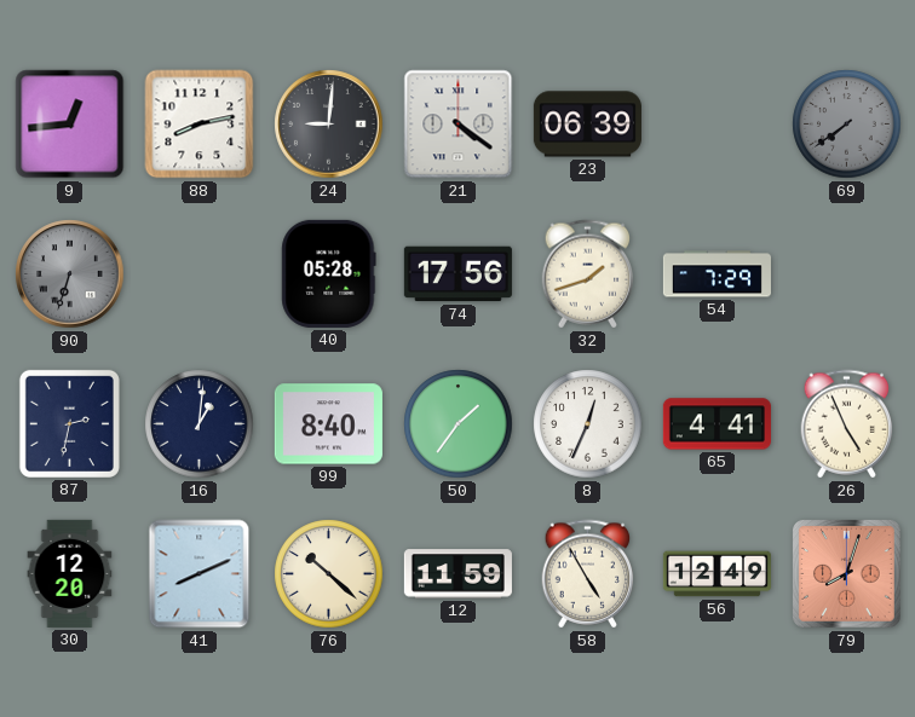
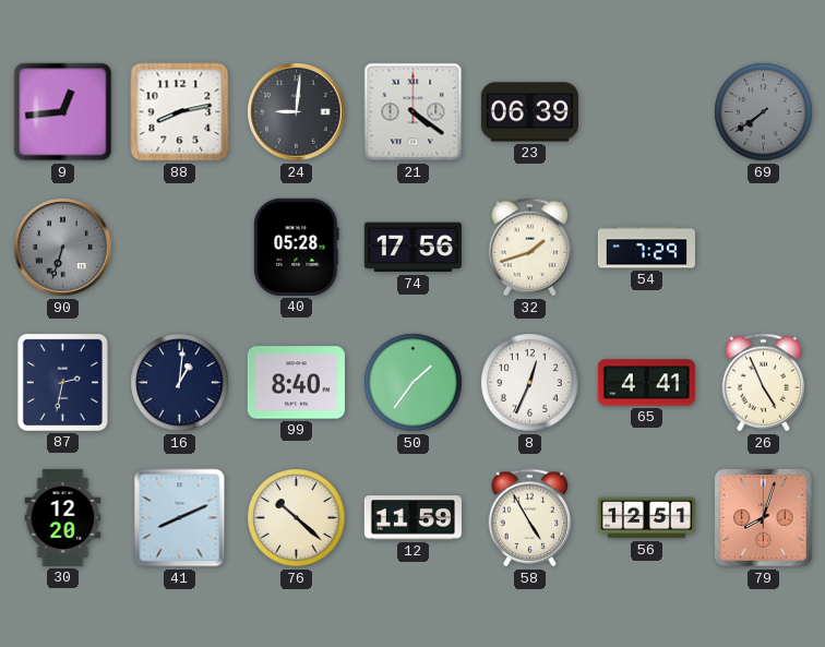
56: 12:49 -> 12:51 (646, 518)
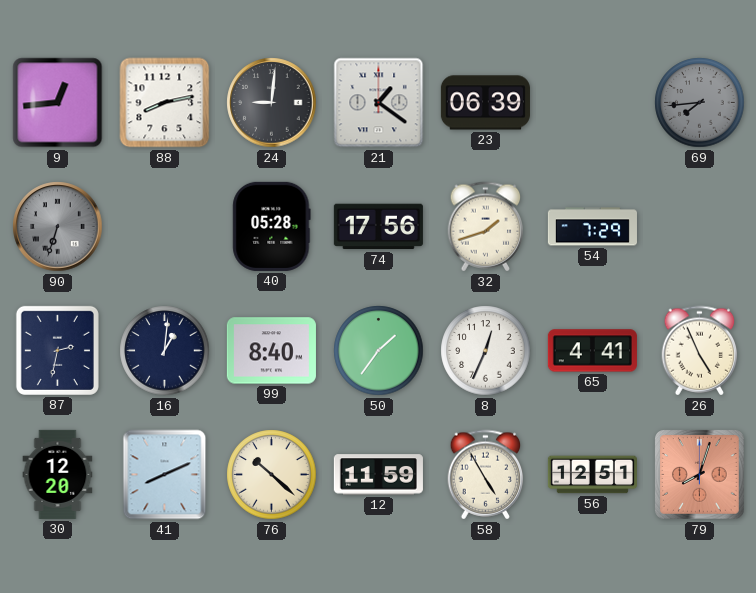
21: 4:21 -> 1:21 (379, 103)
69: 7:39 -> 7:44 (700, 103)
